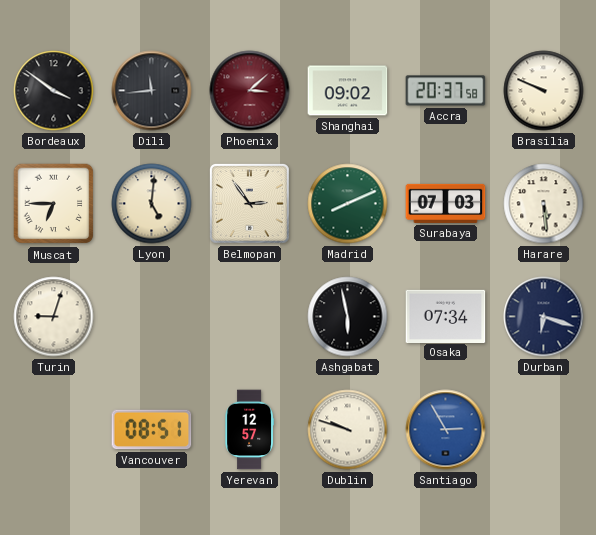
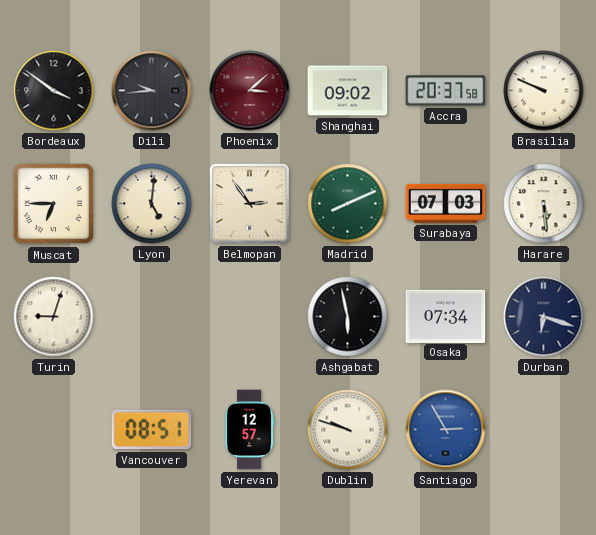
Dili: 11:44 -> 9:44 (152, 91)
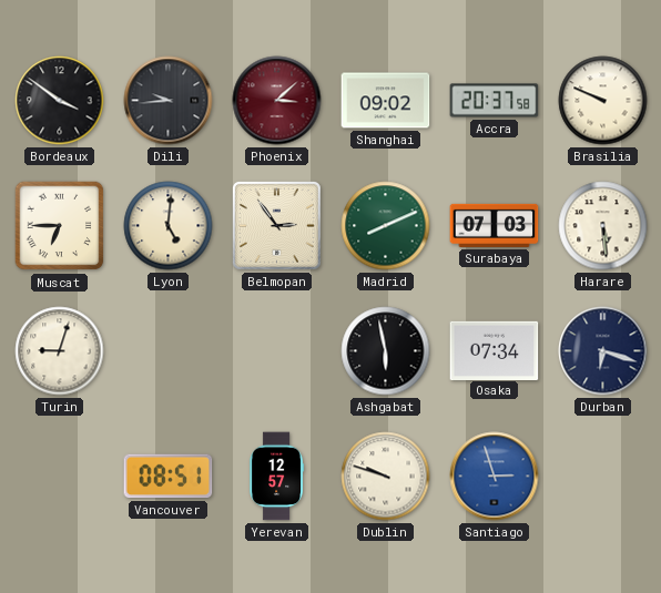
Santiago: 2:55 -> 2:57 (495, 477)
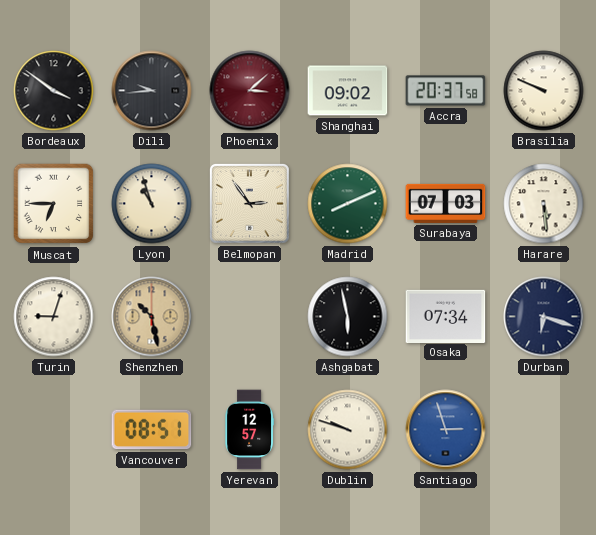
Lyon: 5:01 -> 10:57 (152, 204)
Shenzhen: none -> 10:28 (152, 317)
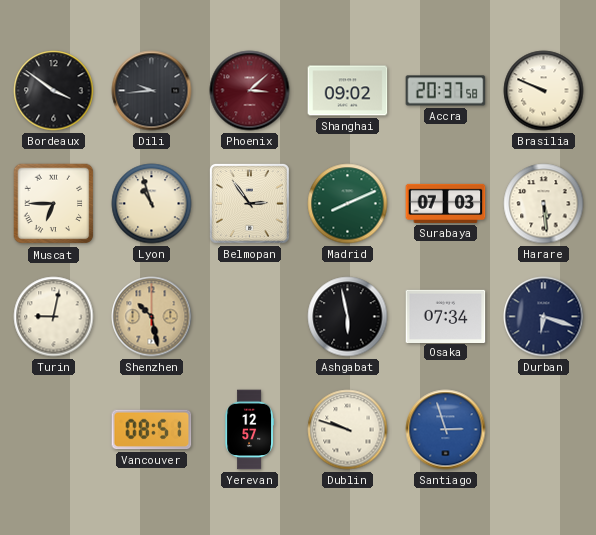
Turin: 9:03 -> 9:02 (54, 317)
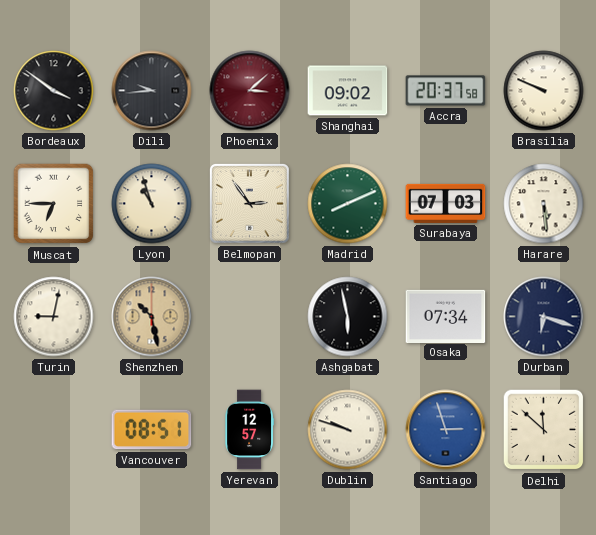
Delhi: none -> 11:52 (544, 430)
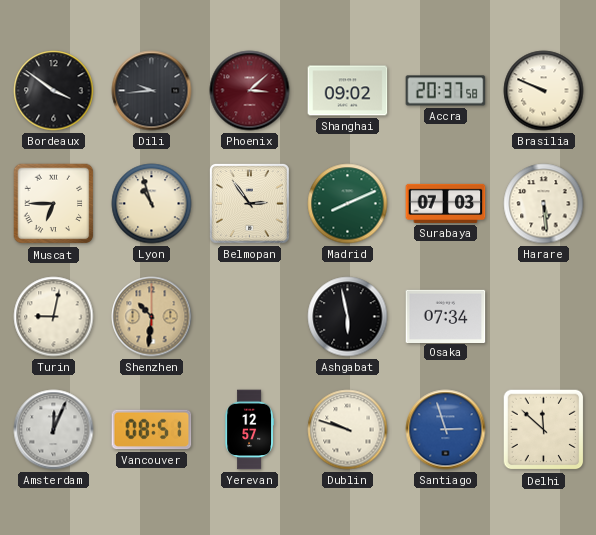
Shenzhen: 10:28 -> 10:31 (152, 317)
Durban: 6:18 -> none (544, 317)
Amsterdam: none -> 12:04 (54, 430)
